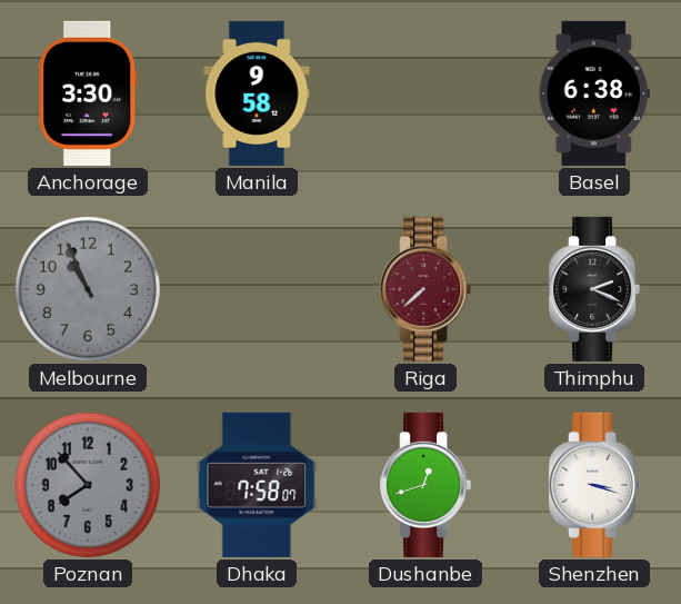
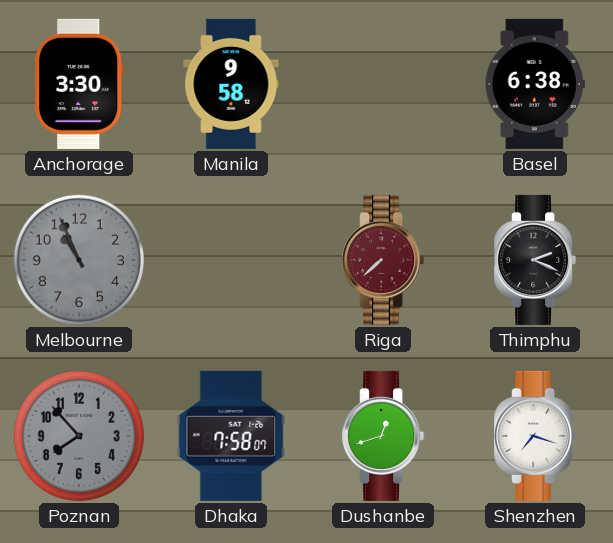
Shenzhen: 3:18 -> 7:18 (535, 436)
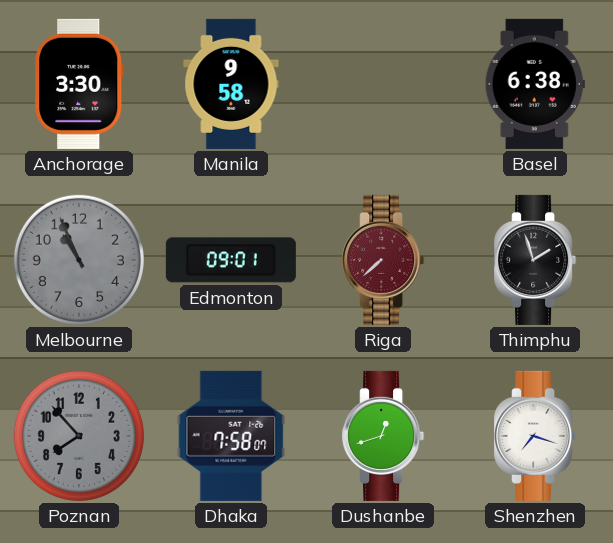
Edmonton: none -> 09:01 (231, 260)
Thimphu: 2:19 -> 1:57 (535, 260)
